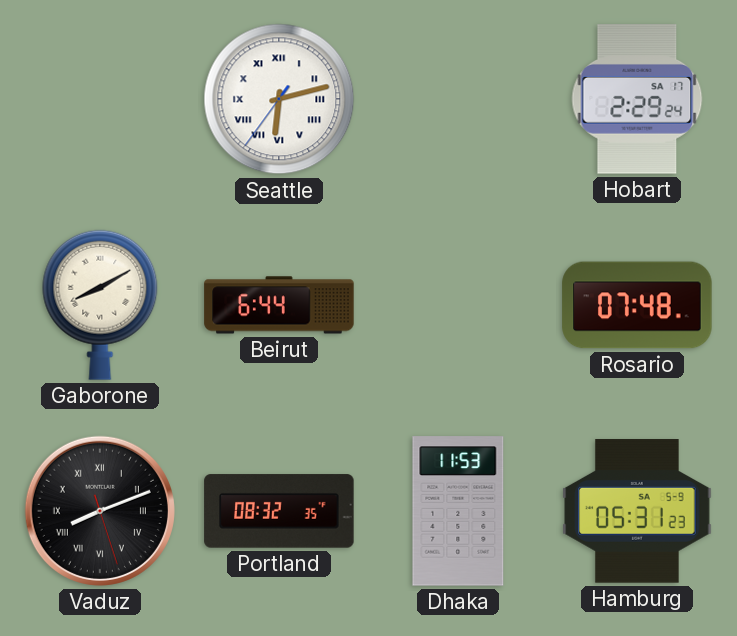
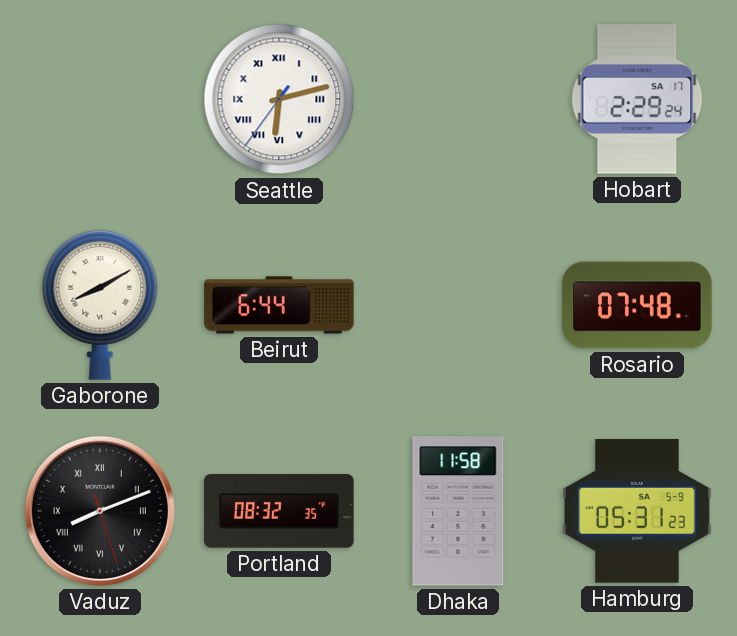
Dhaka: 11:53 -> 11:58 (458, 511)
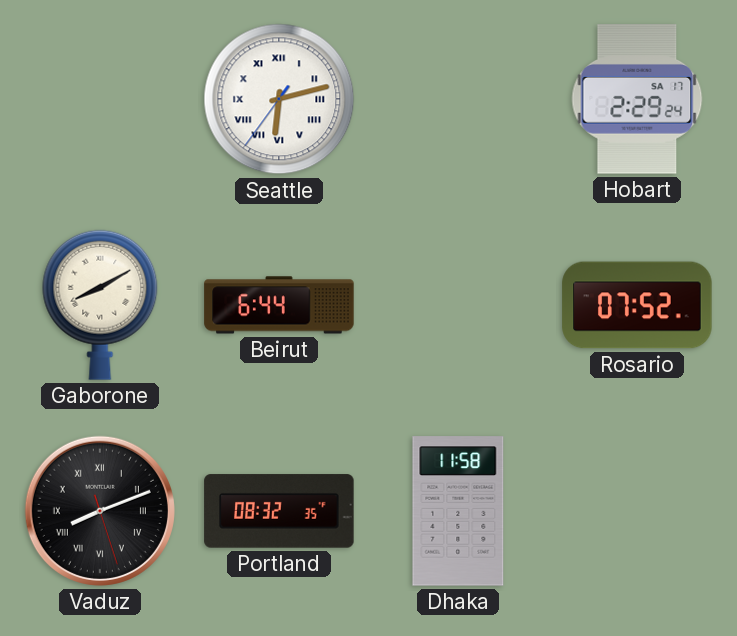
Rosario: 07:48 -> 07:52 (637, 305)
Hamburg: 05:31 -> none (637, 511)
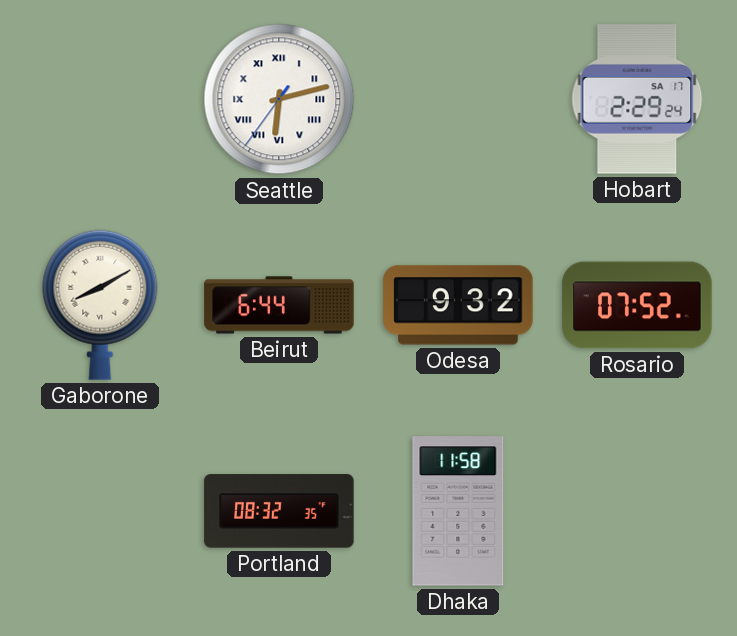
Odesa: none -> 9:32 (458, 305)
Vaduz: 8:11 -> none (100, 511)
